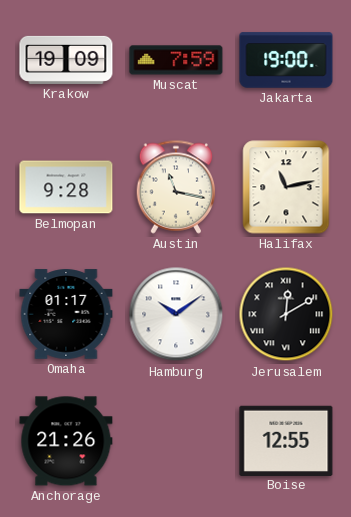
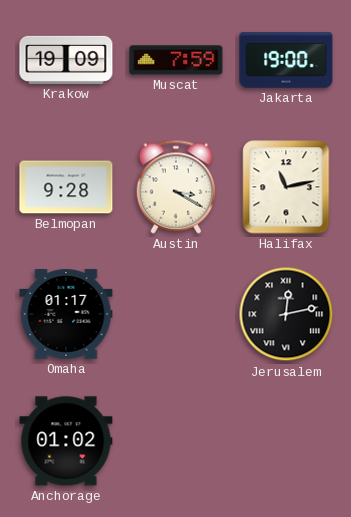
Austin: 11:17 -> 3:20 (176, 187)
Hamburg: 10:09 -> none (176, 314)
Jerusalem: 12:10 -> 12:13 (286, 314)
Anchorage: 21:26 -> 01:02 (66, 441)
Boise: 12:55 -> none (286, 440)
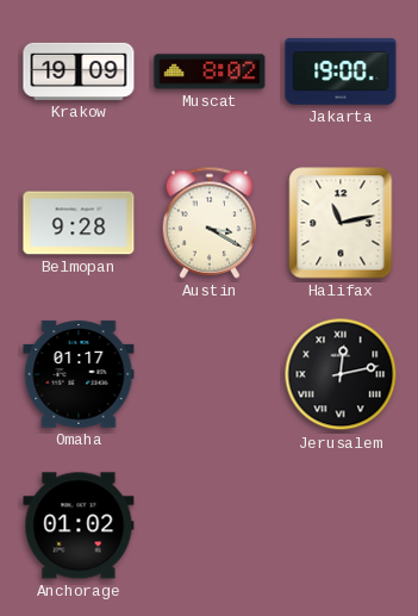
Muscat: 7:59 -> 8:02 (210, 71)
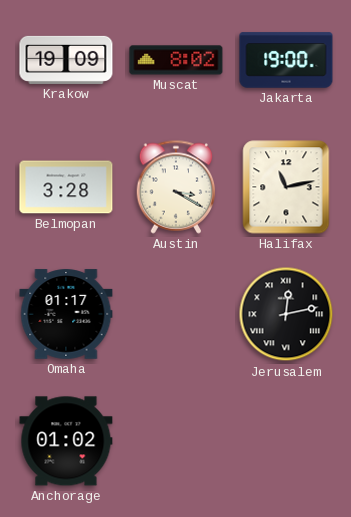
Belmopan: 9:28 -> 3:28 (66, 187)
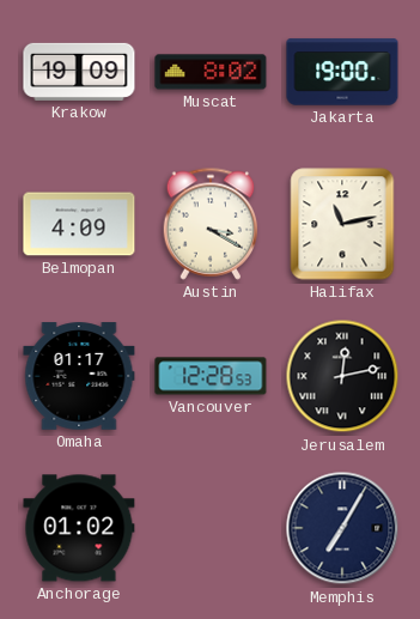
Belmopan: 3:28 -> 4:09 (79, 224)
Vancouver: none -> 12:28 (211, 376)
Memphis: none -> 7:05 (342, 528)
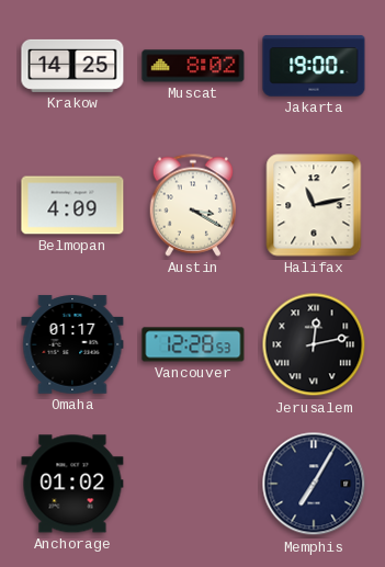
Krakow: 19:09 -> 14:25 (72, 66)
